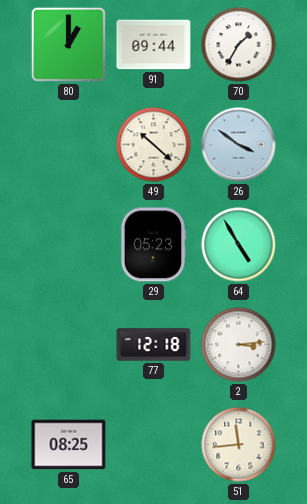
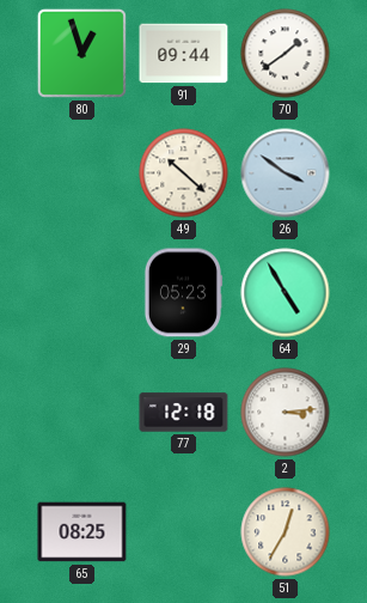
80: 1:00 -> 12:57 (81, 53)
70: 1:35 -> 1:39 (286, 54)
51: 11:44 -> 12:35 (286, 532)
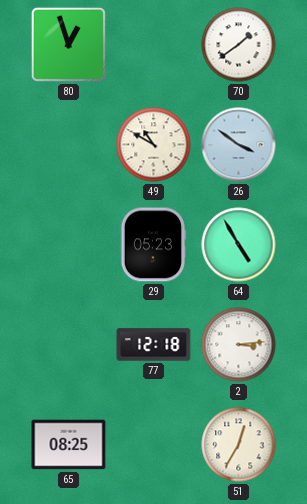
91: 09:44 -> none (184, 54)
49: 10:22 -> 10:50 (154, 145)
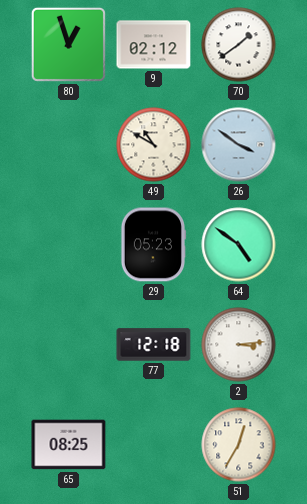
9: none -> 02:12 (154, 45)
64: 4:55 -> 4:51 (239, 245)
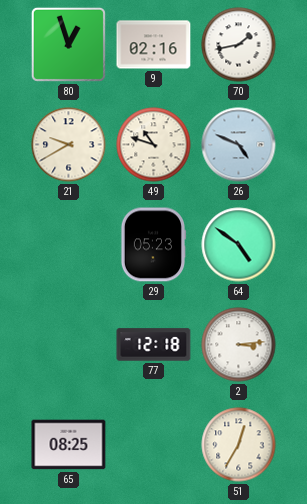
9: 02:12 -> 02:16 (154, 45)
70: 1:39 -> 1:43 (239, 45)
21: none -> 9:40 (69, 145)
49: 10:50 -> 10:48 (154, 145)
26: 3:51 -> 4:49 (239, 145)
